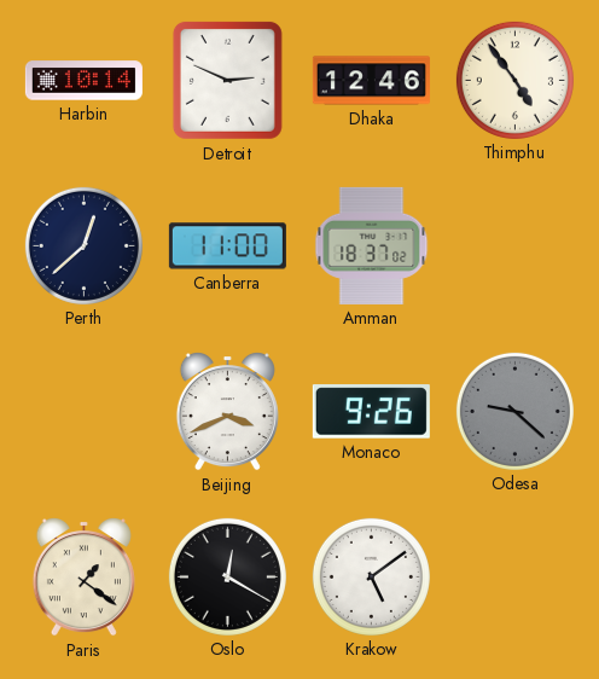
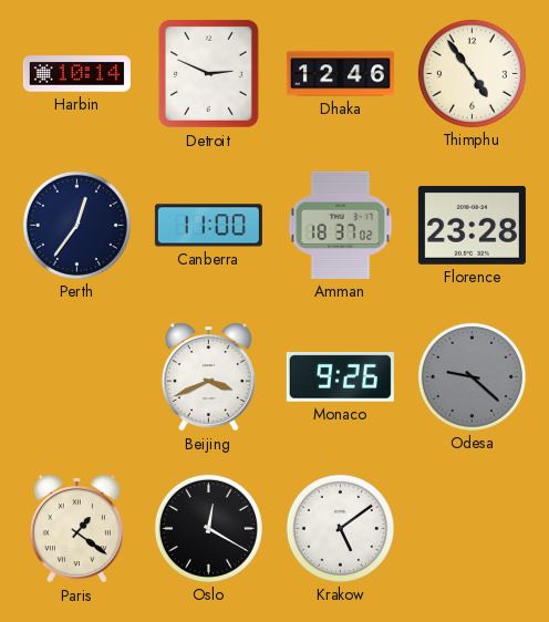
Perth: 12:38 -> 12:36 (76, 225)
Florence: none -> 23:28 (472, 226)
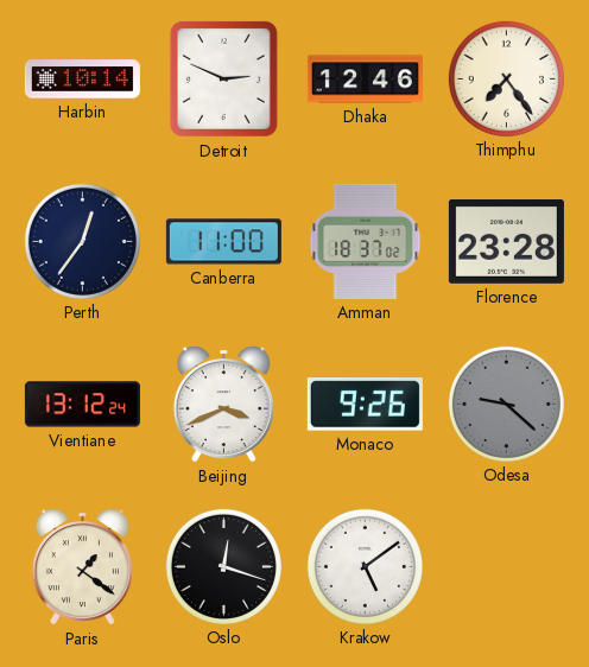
Thimphu: 4:54 -> 7:24 (506, 78)
Vientiane: none -> 13:12 (82, 405)
Oslo: 12:20 -> 12:18 (223, 566)
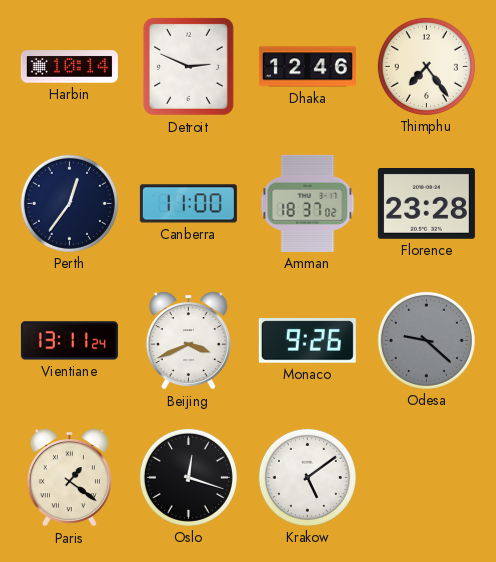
Vientiane: 13:12 -> 13:11 (69, 341)
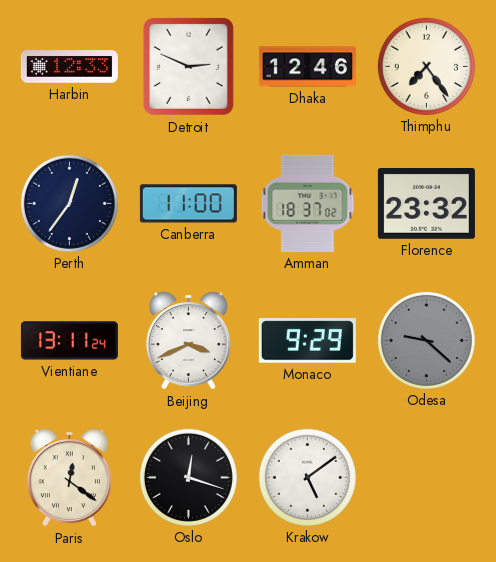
Harbin: 10:14 -> 12:33 (69, 67)
Florence: 23:28 -> 23:32 (426, 204)
Monaco: 9:26 -> 9:29 (307, 341)
Paris: 1:21 -> 12:21 (69, 478)
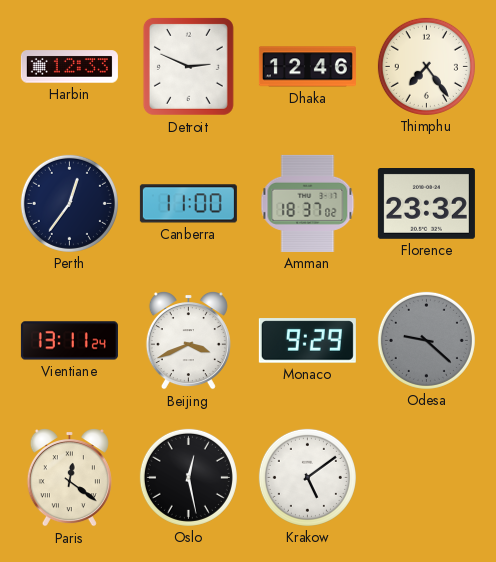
Oslo: 12:18 -> 12:28 (188, 477)
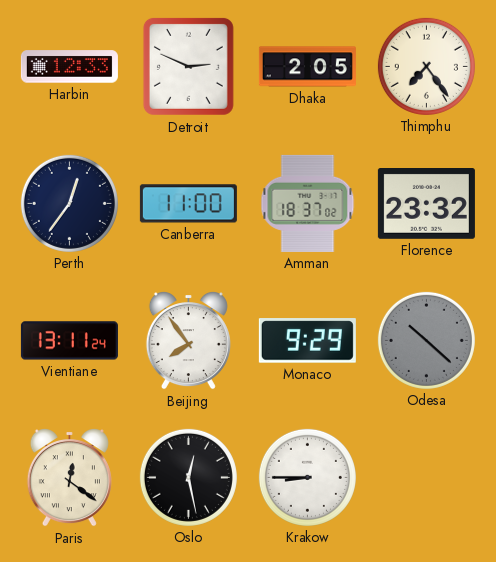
Dhaka: 12:46 -> 2:05 (307, 67)
Beijing: 3:41 -> 7:54 (188, 341)
Odesa: 9:22 -> 10:22 (426, 340)
Krakow: 5:09 -> 8:45 (307, 477)
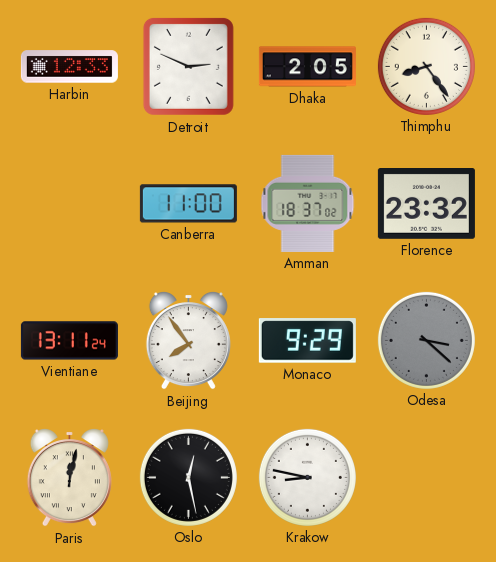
Thimphu: 7:24 -> 8:24 (426, 66)
Perth: 12:36 -> none (69, 203)
Odesa: 10:22 -> 3:22 (426, 340)
Paris: 12:21 -> 12:02 (69, 478)
Krakow: 8:45 -> 8:47 (307, 477)
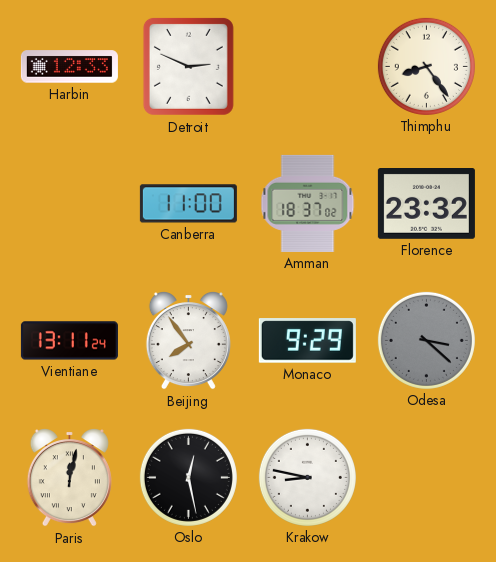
Dhaka: 2:05 -> none (307, 67)
